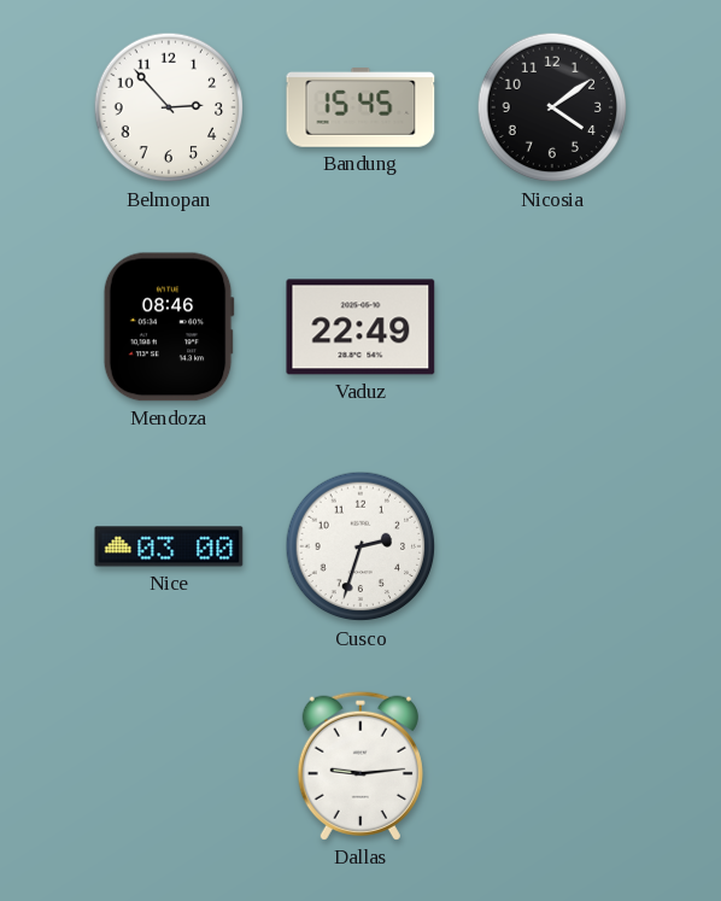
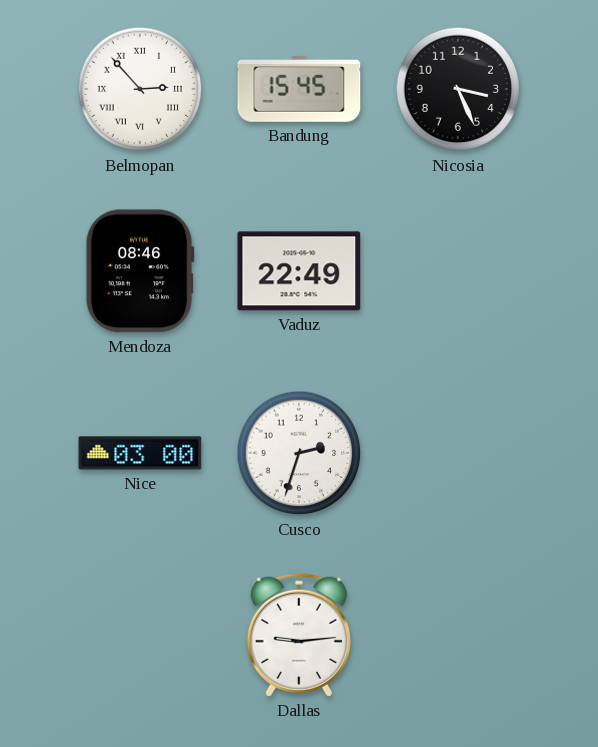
Belmopan numerals: Arabic -> Roman (140, 89)
Nicosia: 4:09 -> 3:26 (458, 89)
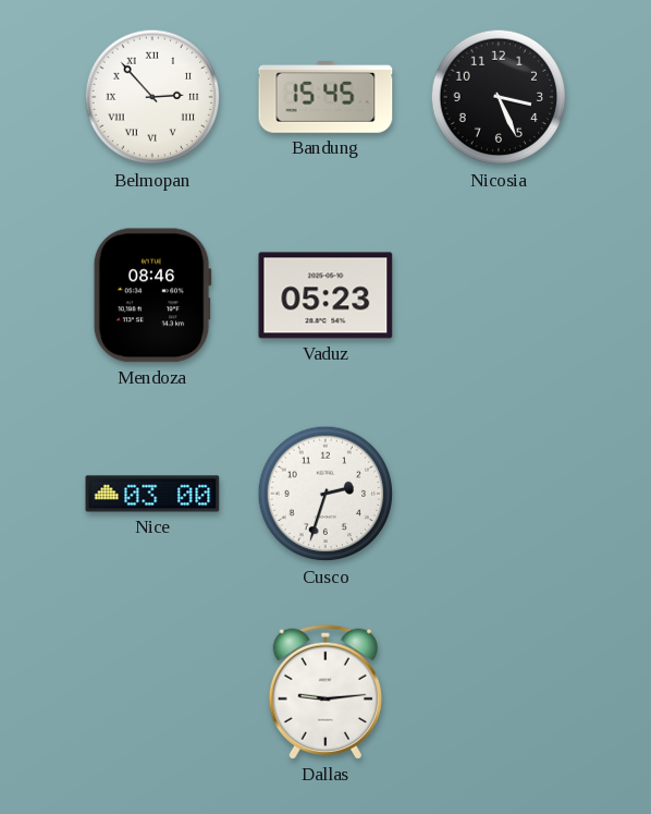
Vaduz: 22:49 -> 05:23 (325, 295)
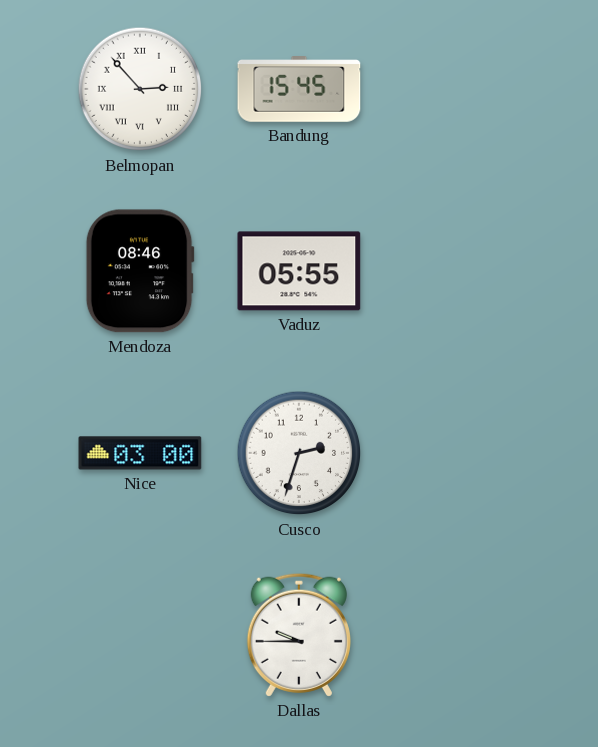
Nicosia: 3:26 -> none (499, 97)
Vaduz: 05:23 -> 05:55 (299, 271)
Dallas: 9:14 -> 9:45 (299, 635)
